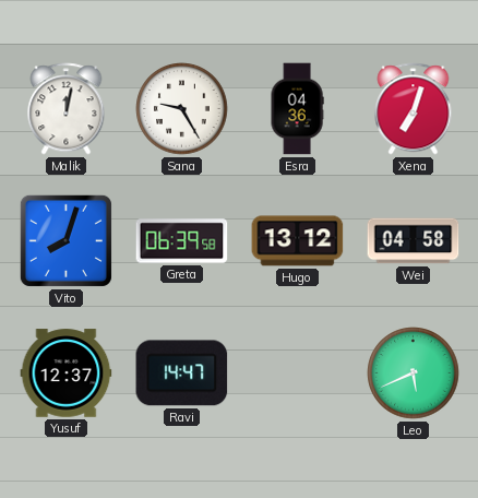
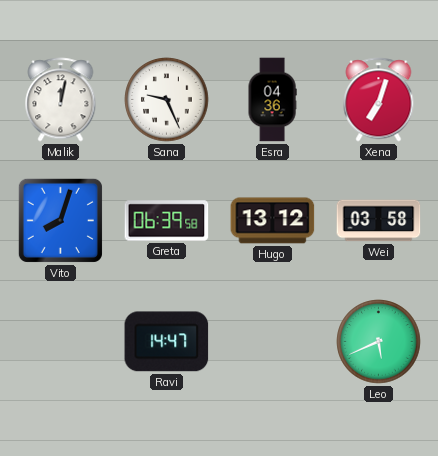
Sana: 9:25 -> 9:26 (167, 100)
Wei: 04:58 -> 03:58 (379, 221)
Yusuf: 12:37 -> none (67, 373)
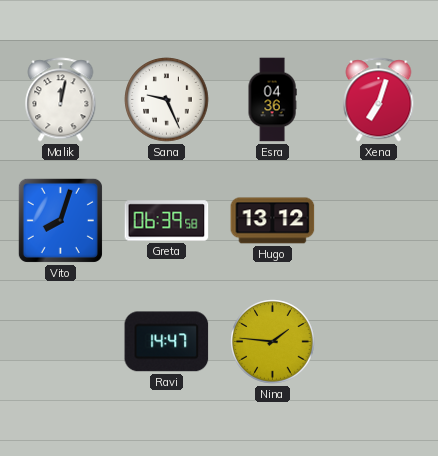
Wei: 03:58 -> none (379, 221)
Nina: none -> 1:46 (273, 342)
Leo: 5:41 -> none (379, 342)
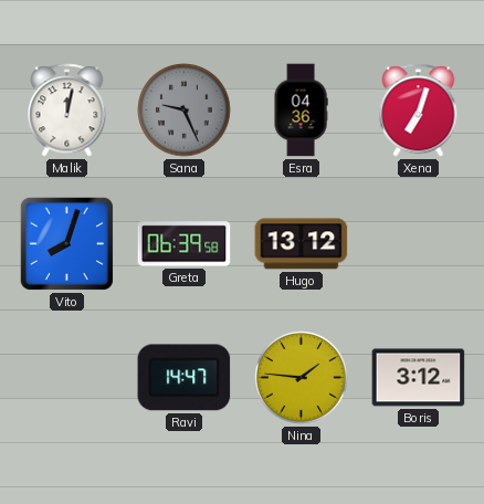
Sana dial: white -> grey (185, 111)
Boris: none -> 3:12 (419, 378)
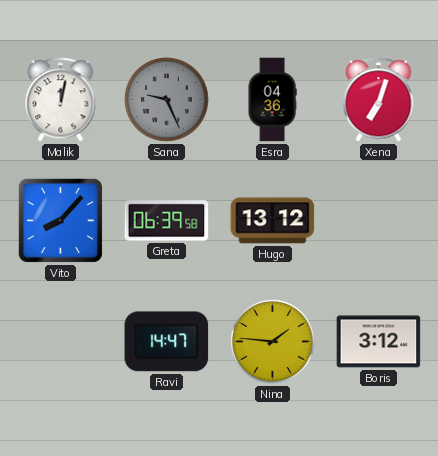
Vito: 8:03 -> 8:07 (60, 220)
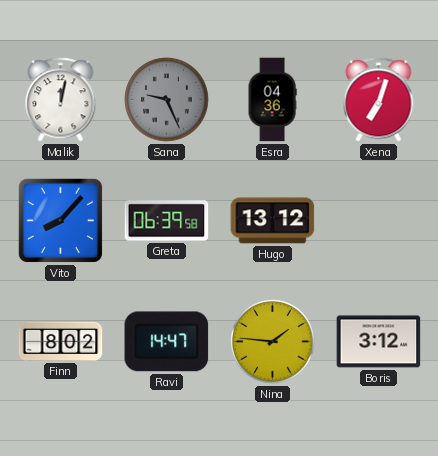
Finn: none -> 8:02 (61, 341)
